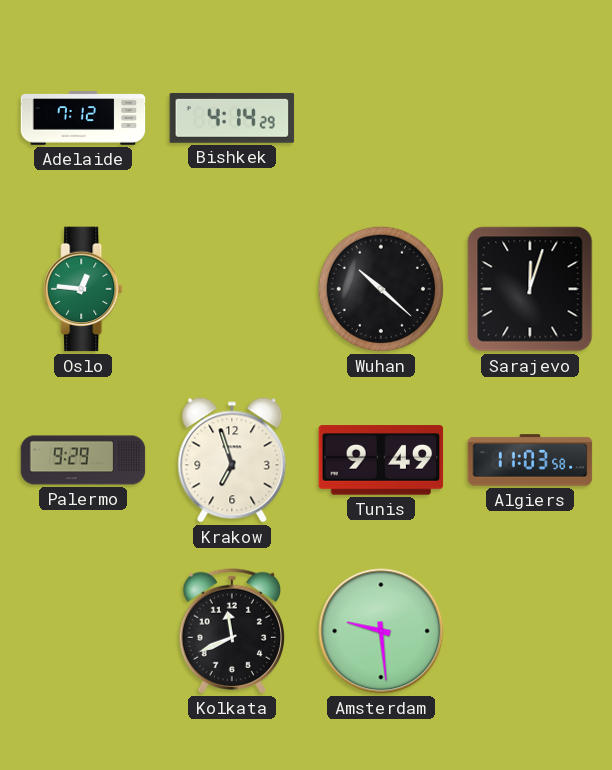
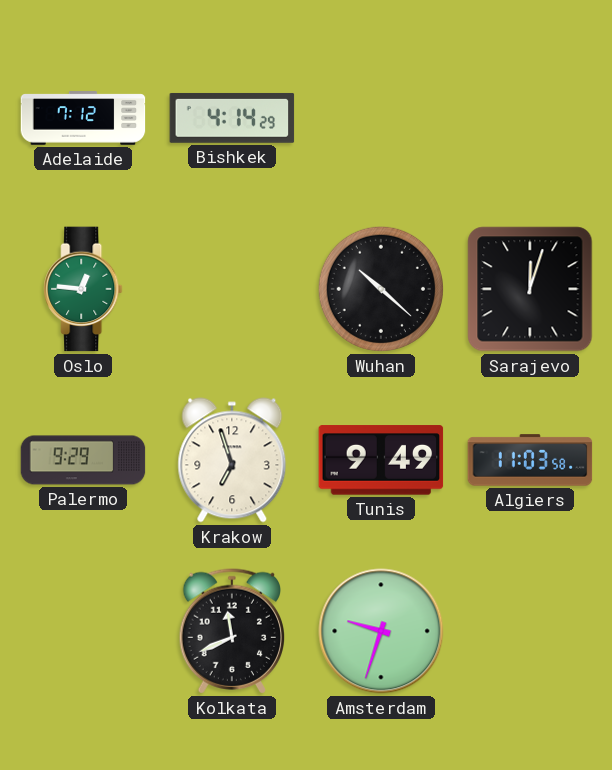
Amsterdam: 9:29 -> 9:33 (381, 631)
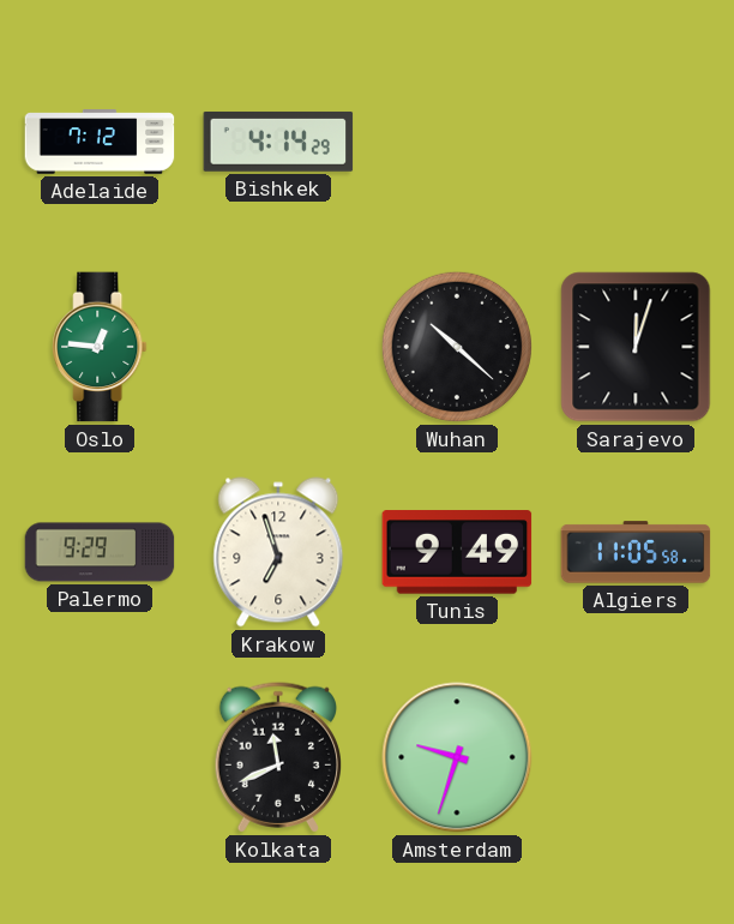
Algiers: 11:03 -> 11:05 (636, 552)
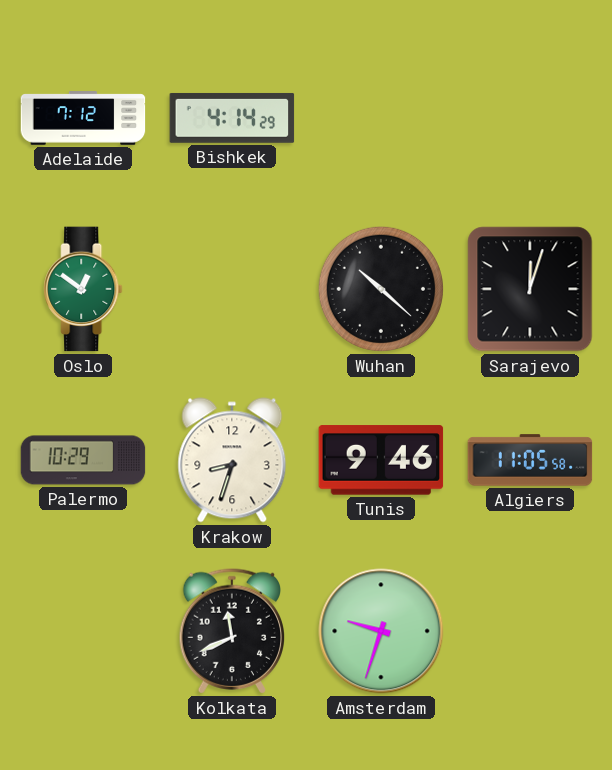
Oslo: 12:46 -> 12:51 (83, 289)
Palermo: 9:29 -> 10:29 (83, 460)
Krakow: 6:57 -> 8:33 (232, 460)
Tunis: 9:49 -> 9:46 (381, 460)
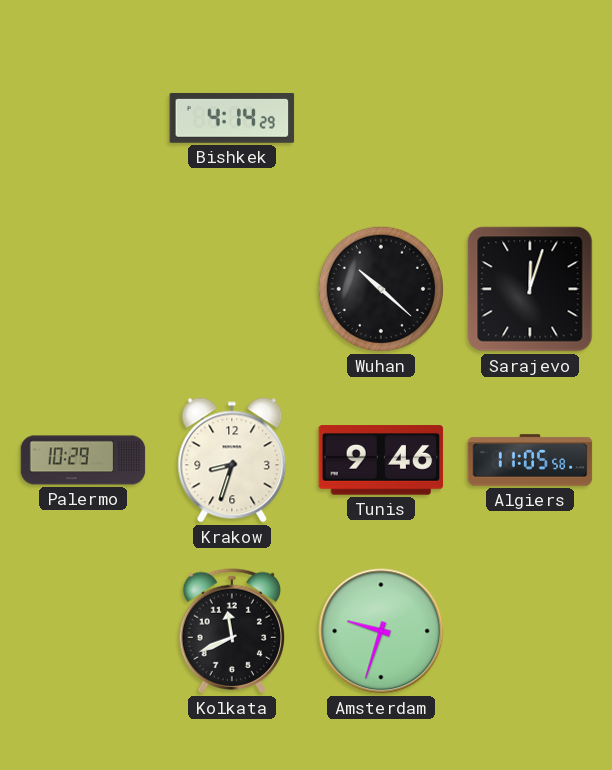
Adelaide: 7:12 -> none (83, 118)
Oslo: 12:51 -> none (83, 289)
